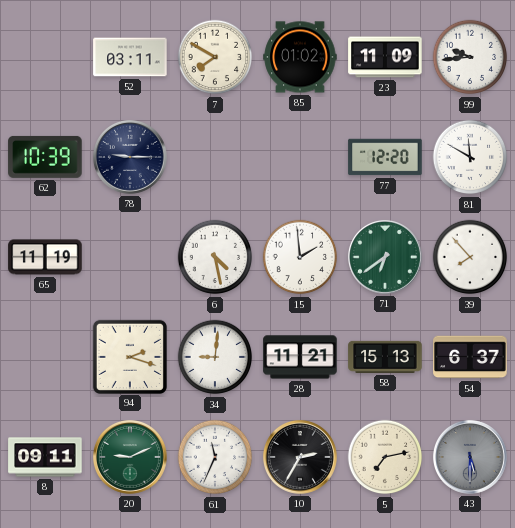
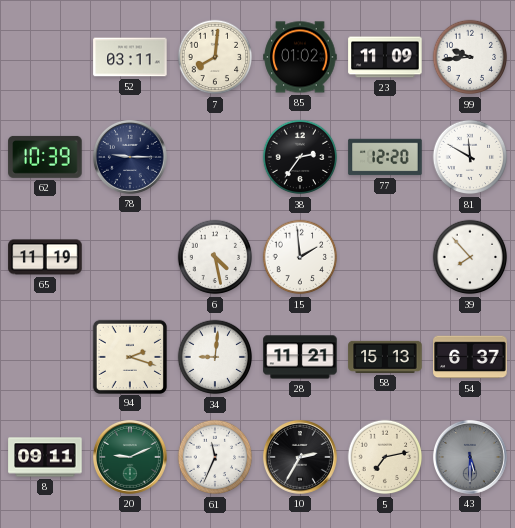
7: 7:50 -> 8:01 (215, 57)
38: none -> 2:36 (300, 157)
71: 6:39 -> none (385, 257)
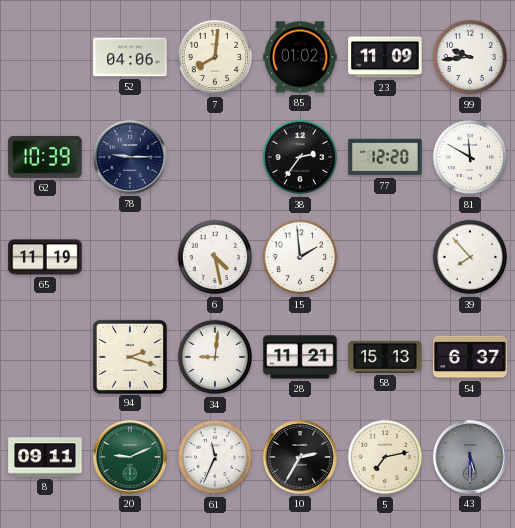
52: 03:11 -> 04:06 (130, 57)
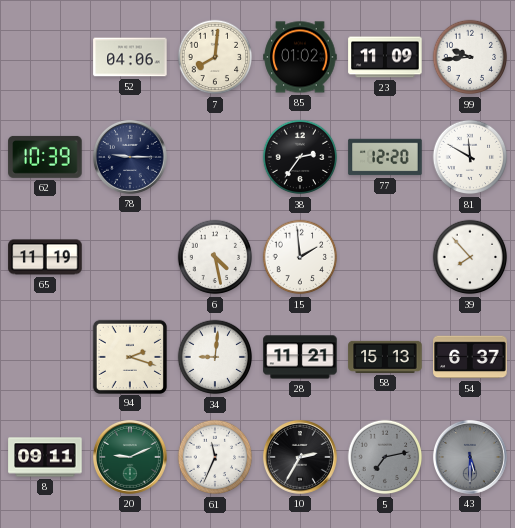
5 dial: cream -> grey (385, 457)
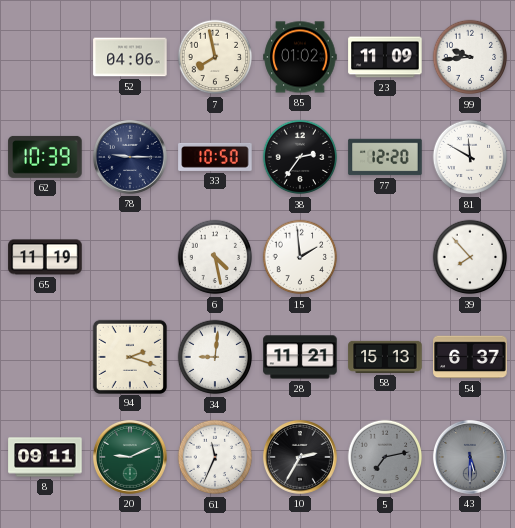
7: 8:01 -> 7:58 (215, 57)
33: none -> 10:50 (215, 157)
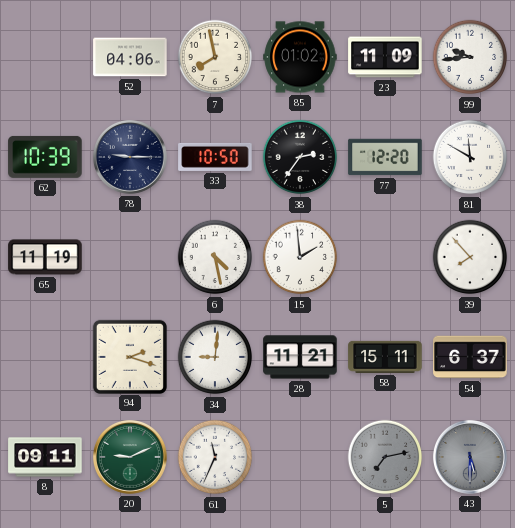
58: 15:13 -> 15:11 (385, 357)
10: 2:35 -> none (300, 457)
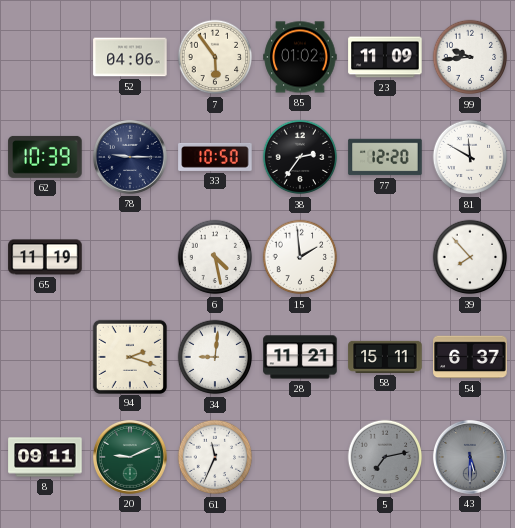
7: 7:58 -> 5:54 (215, 57)
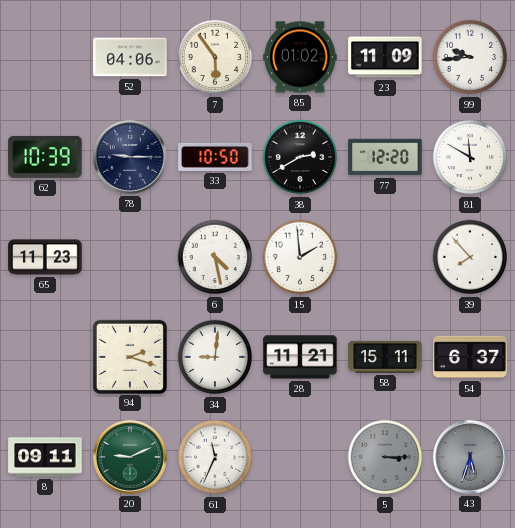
38: 2:36 -> 2:40 (300, 157)
65: 11:19 -> 11:23 (45, 257)
5: 7:13 -> 3:15 (385, 457)
43: 5:30 -> 5:33 (470, 457)
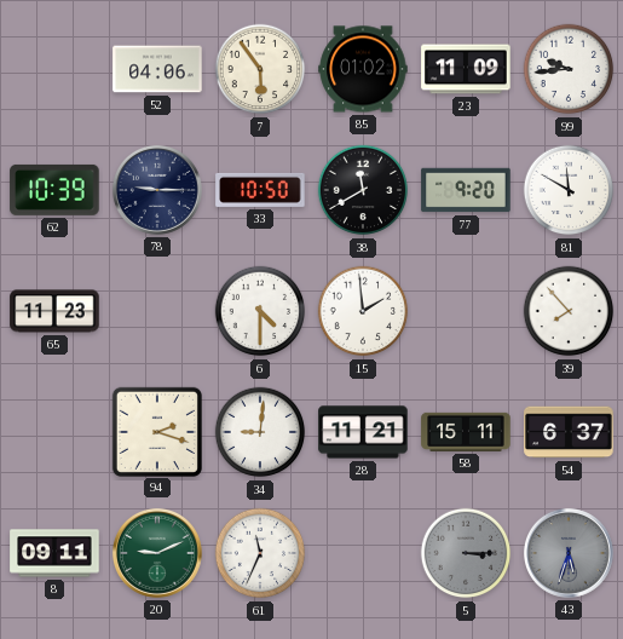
38: 2:40 -> 11:40 (363, 190)
77: 12:20 -> 9:20 (466, 190)
6: 4:28 -> 4:30 (260, 311)
